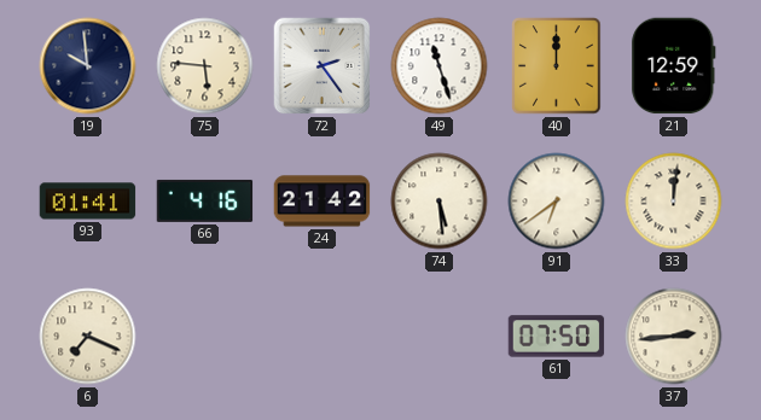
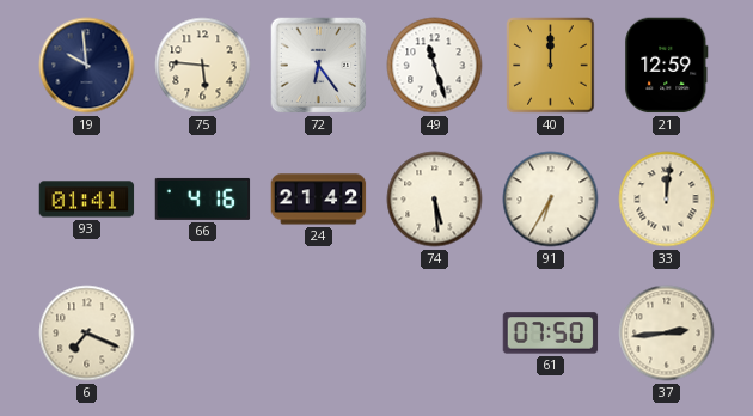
72: 2:24 -> 6:24 (319, 66)
91: 6:39 -> 6:35 (551, 200)
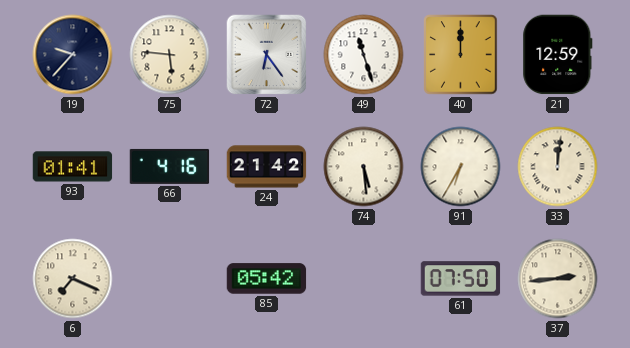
19: 9:59 -> 9:37 (73, 55)
85: none -> 05:42 (267, 279)
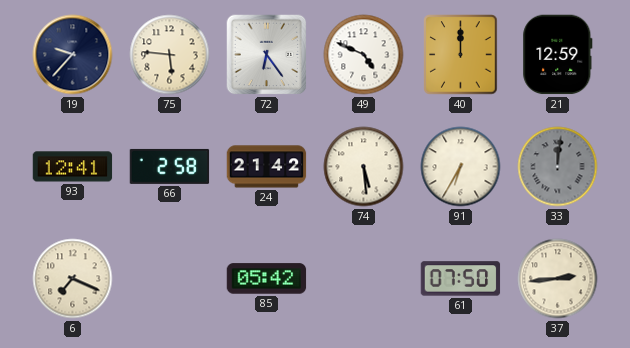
49: 11:27 -> 4:49 (364, 55)
93: 01:41 -> 12:41 (73, 167)
66: 4:16 -> 2:58 (170, 166)
33 dial: cream -> grey (558, 167)
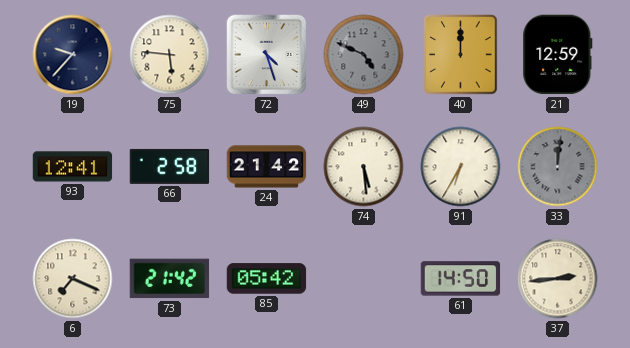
72: 6:24 -> 4:27 (267, 55)
49 dial: white -> grey (364, 55)
73: none -> 21:42 (170, 279)
61: 07:50 -> 14:50 (461, 279)
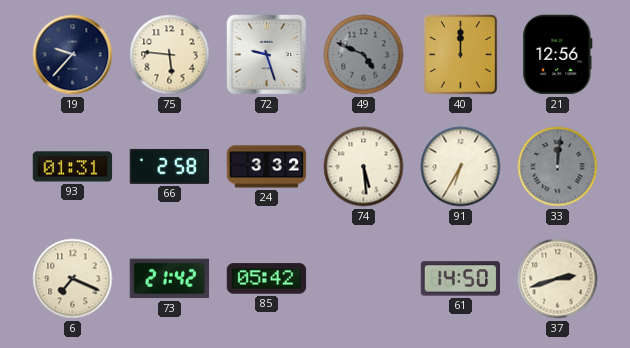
72: 4:27 -> 9:27 (267, 55)
21: 12:59 -> 12:56 (558, 55)
93: 12:41 -> 01:31 (73, 167)
24: 21:42 -> 3:32 (267, 167)
37: 2:44 -> 2:42 (558, 279)
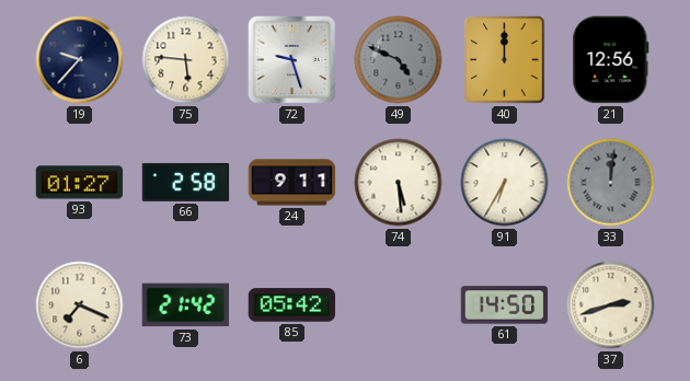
93: 01:31 -> 01:27 (80, 183)
24: 3:32 -> 9:11 (292, 183)
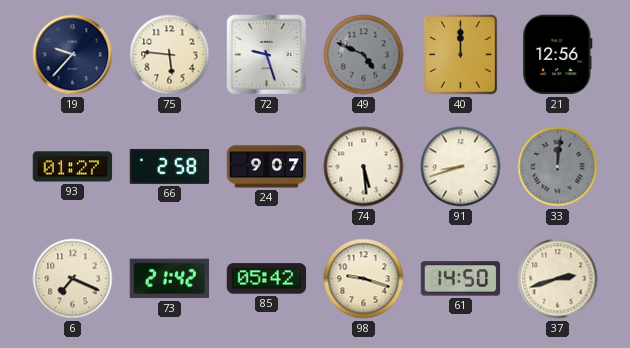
24: 9:11 -> 9:07 (267, 167)
91: 6:35 -> 8:42 (461, 167)
98: none -> 9:18 (364, 279)
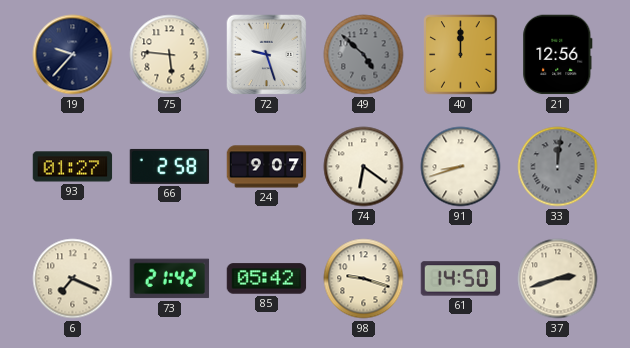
49: 4:49 -> 4:52 (364, 55)
74: 5:29 -> 6:21 (364, 167)
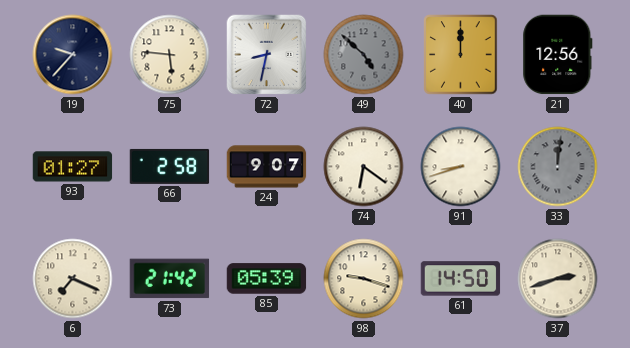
72: 9:27 -> 8:32 (267, 55)
85: 05:42 -> 05:39 (267, 279)
